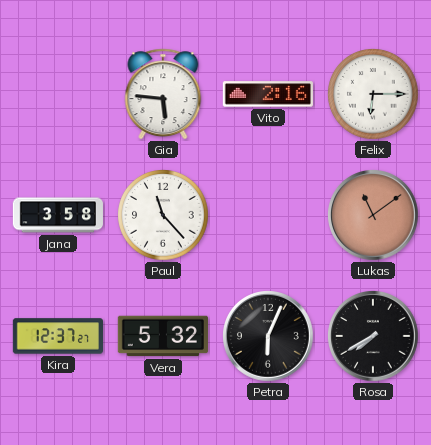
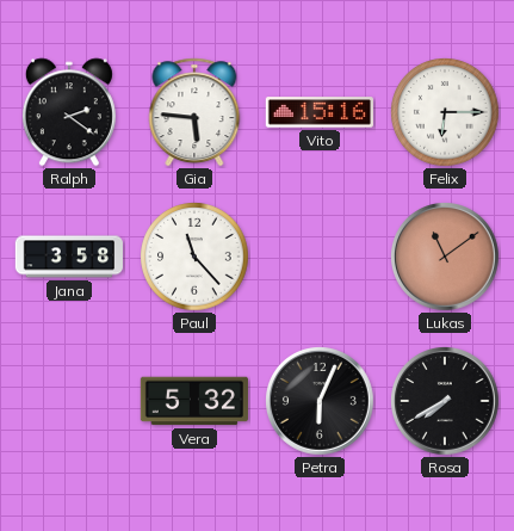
Ralph: none -> 2:21 (69, 112)
Vito: 2:16 -> 15:16 (320, 112)
Kira: 12:37 -> none (57, 336)
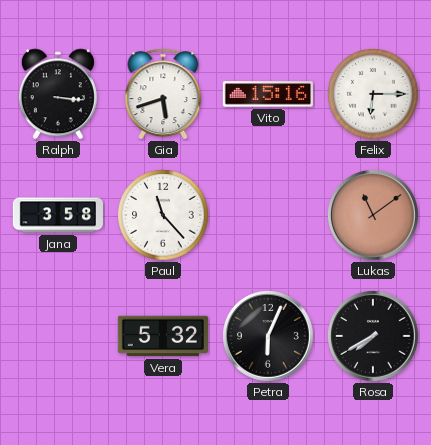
Ralph: 2:21 -> 3:16 (58, 94)
Gia: 5:46 -> 5:42 (163, 94)
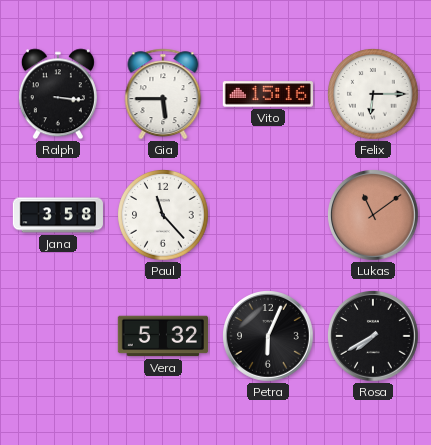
Gia: 5:42 -> 5:45 (163, 94)
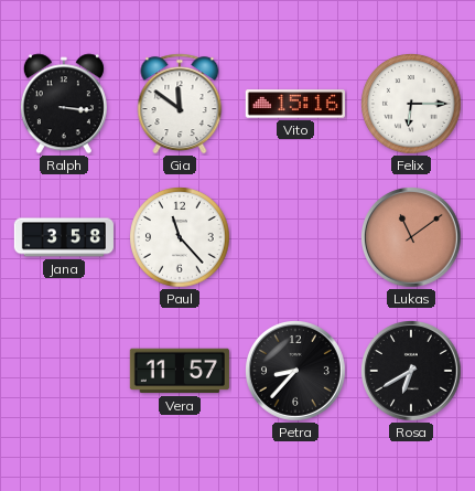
Gia: 5:45 -> 11:51 (180, 104)
Vera: 5:32 -> 11:57 (180, 371)
Petra: 6:04 -> 8:37 (296, 372)
Rosa: 7:40 -> 6:40 (412, 372)
